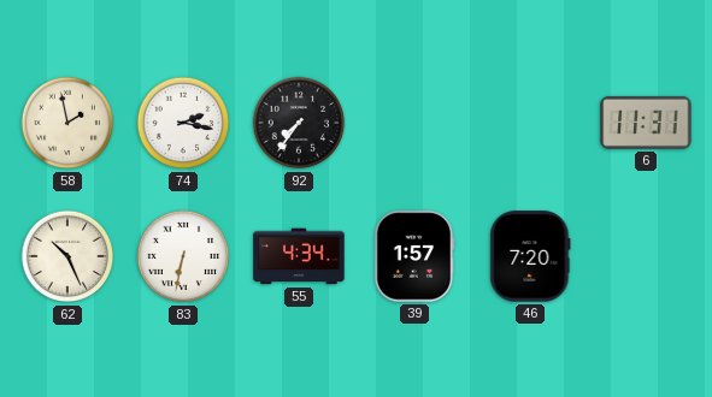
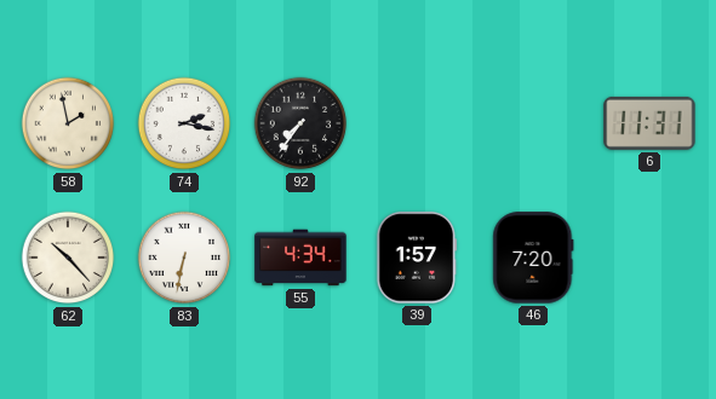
62: 10:26 -> 10:23 (68, 258)
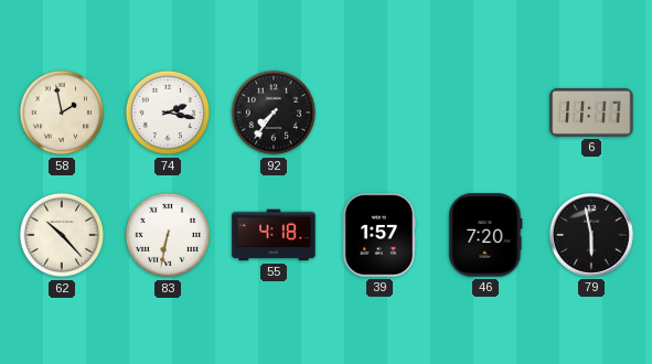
6: 11:31 -> 11:17 (591, 113)
55: 4:34 -> 4:18 (274, 235)
79: none -> 5:58 (591, 235)
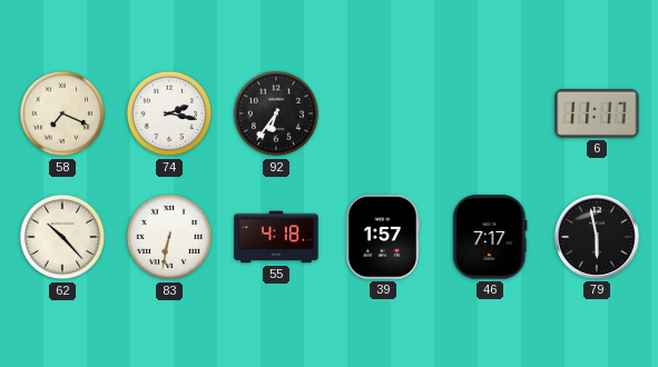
58: 1:58 -> 7:19 (62, 113)
92: 7:36 -> 6:36 (276, 113)
46: 7:20 -> 7:17 (490, 237)
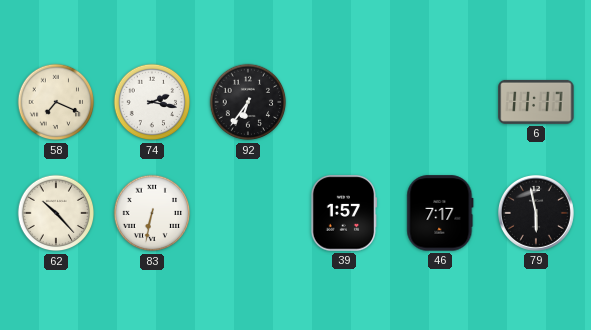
55: 4:18 -> none (276, 237)
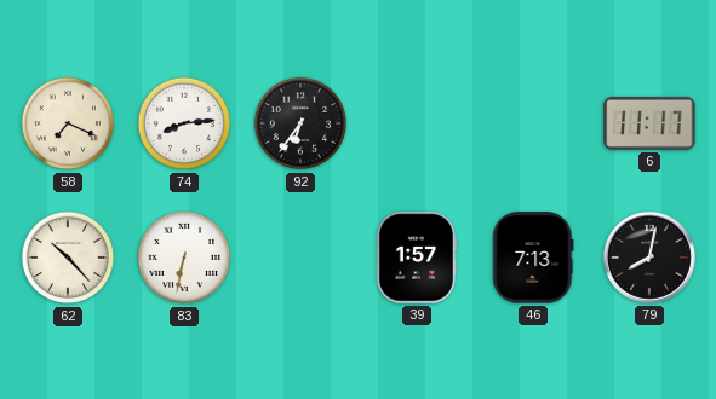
74: 2:17 -> 8:14 (184, 123)
46: 7:17 -> 7:13 (533, 258)
79: 5:58 -> 8:02 (649, 258)
